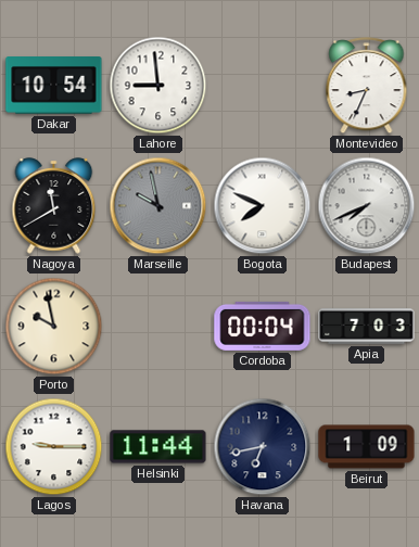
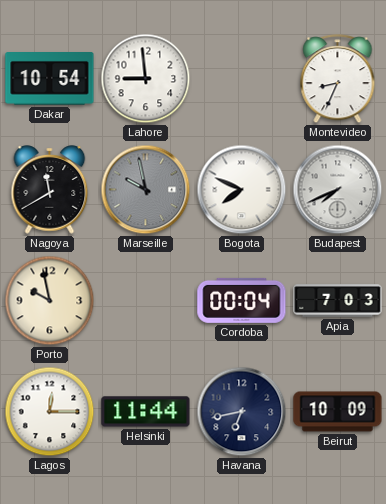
Lagos: 9:15 -> 12:15 (50, 412)
Beirut: 1:09 -> 10:09 (338, 412)
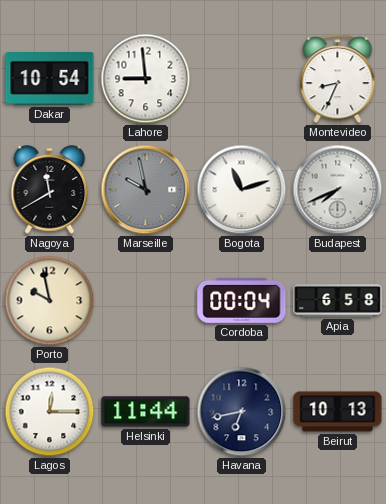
Bogota: 7:49 -> 11:12 (242, 190)
Apia: 7:03 -> 6:58 (338, 301)
Beirut: 10:09 -> 10:13 (338, 412)
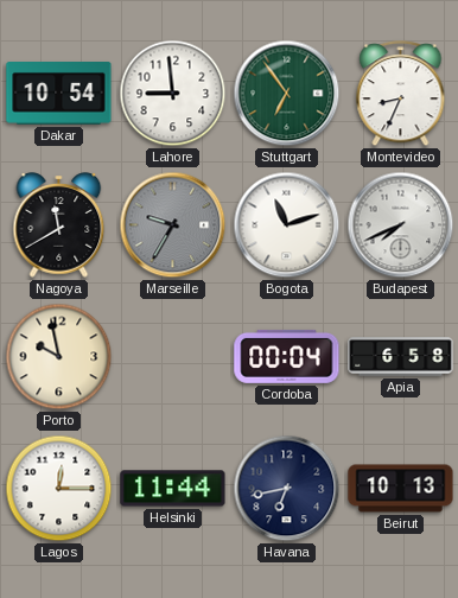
Stuttgart: none -> 6:54 (287, 94)
Marseille: 9:58 -> 9:35 (173, 225)
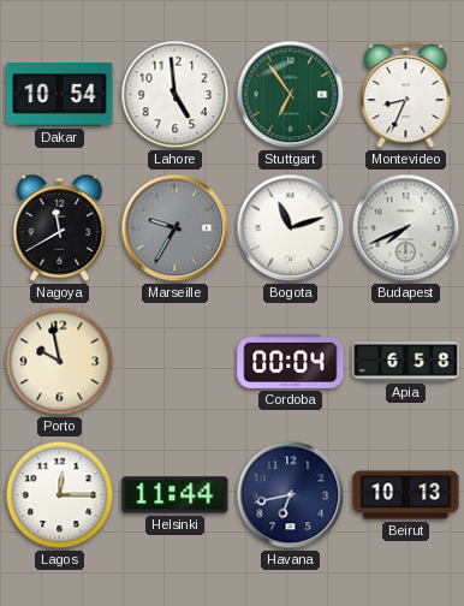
Lahore: 8:59 -> 4:59 (176, 95)
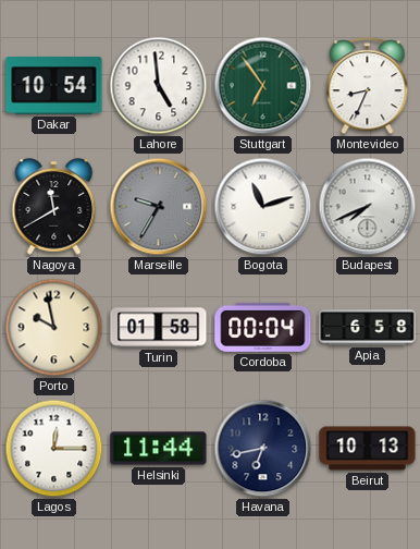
Turin: none -> 01:58 (159, 328)
